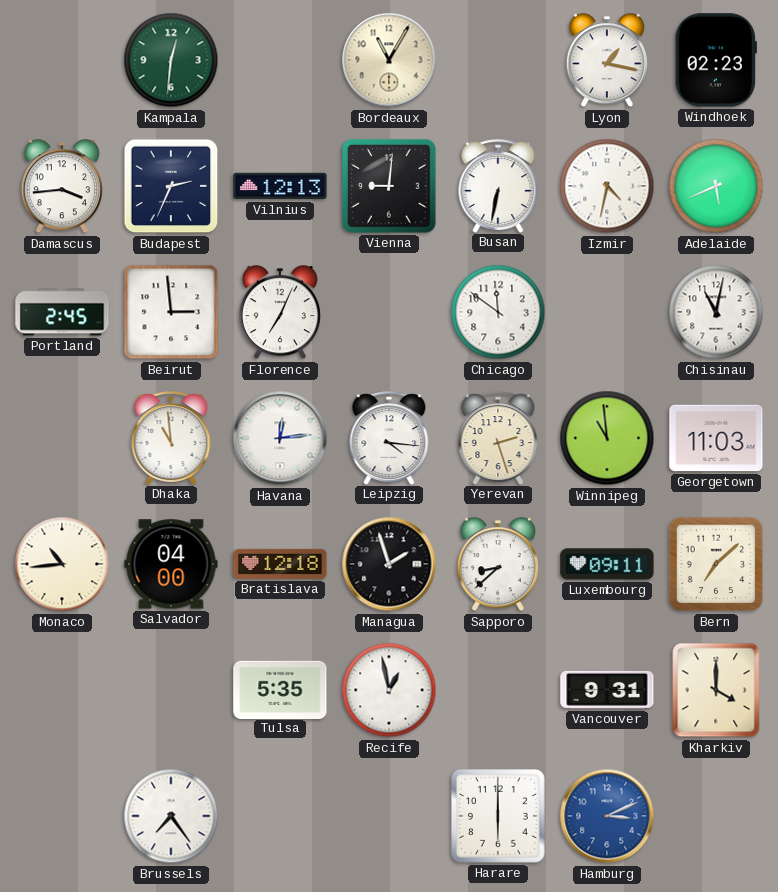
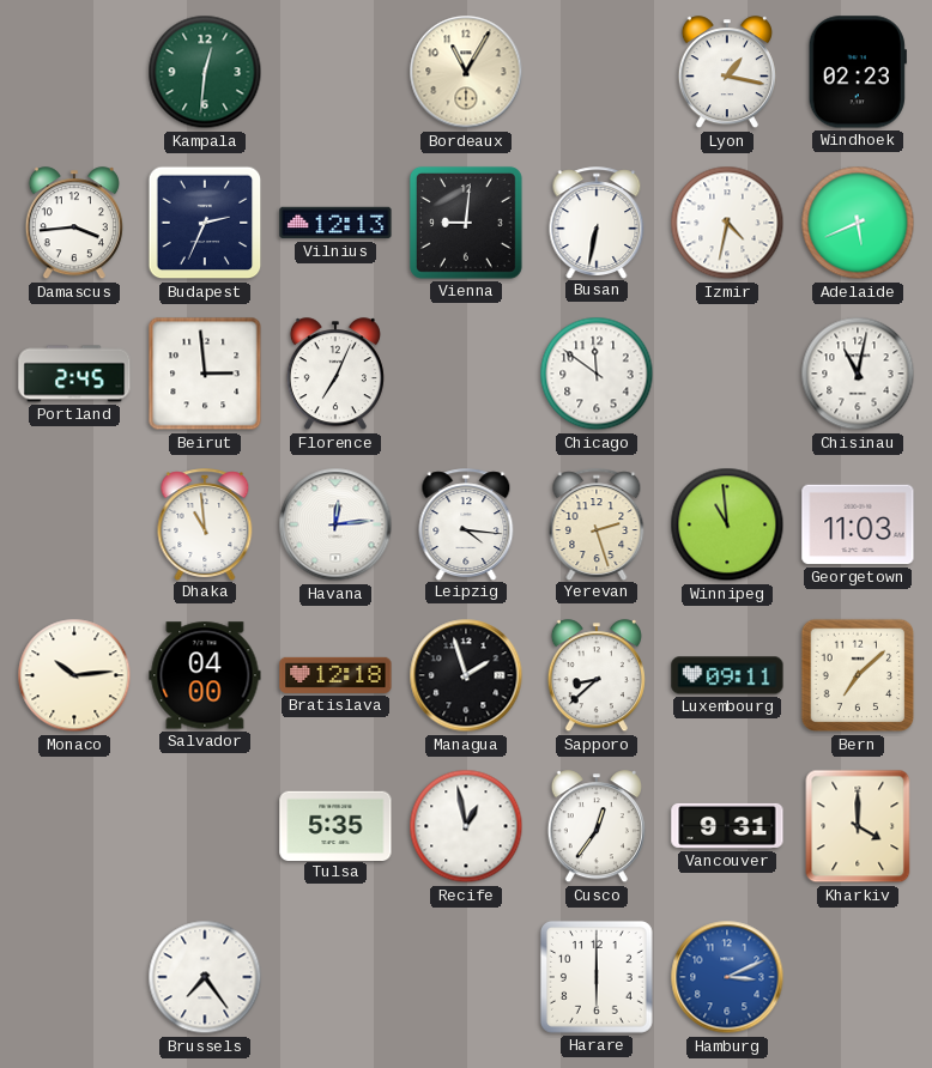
Monaco: 10:44 -> 10:14 (74, 675)
Cusco: none -> 12:36 (597, 827)
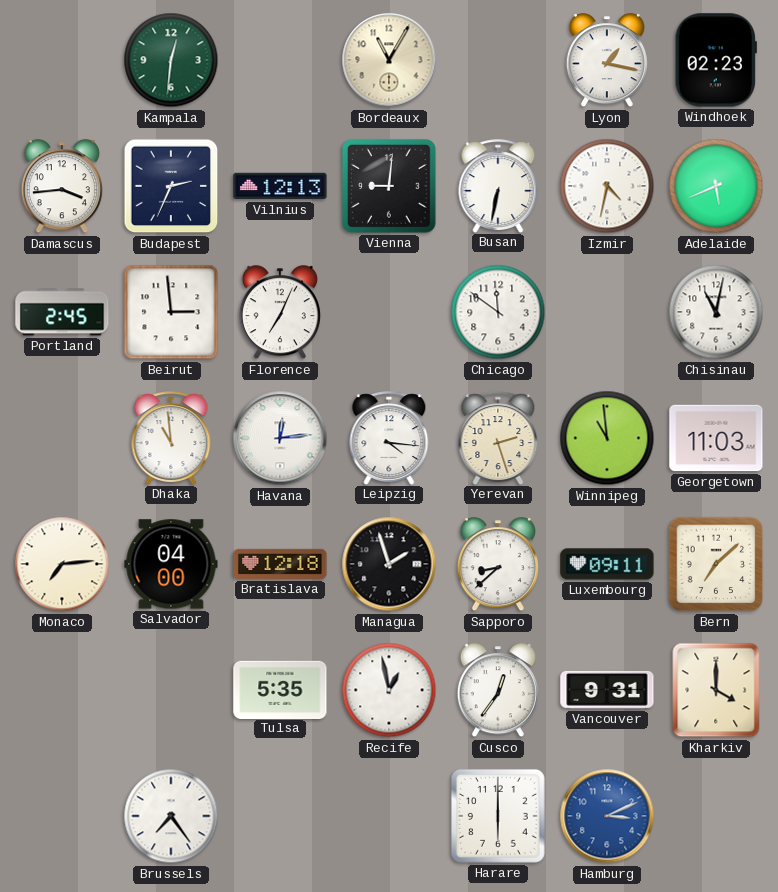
Monaco: 10:14 -> 7:14 (62, 564)
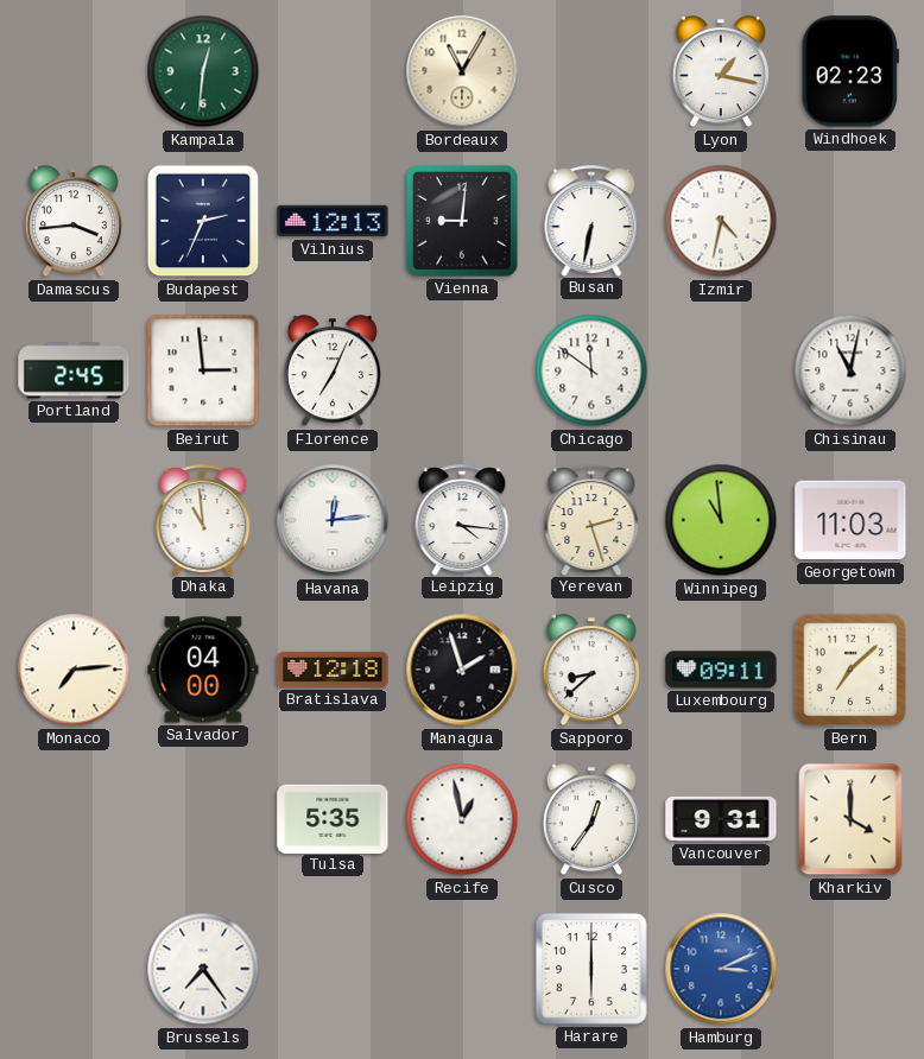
Adelaide: 5:41 -> none (716, 186)
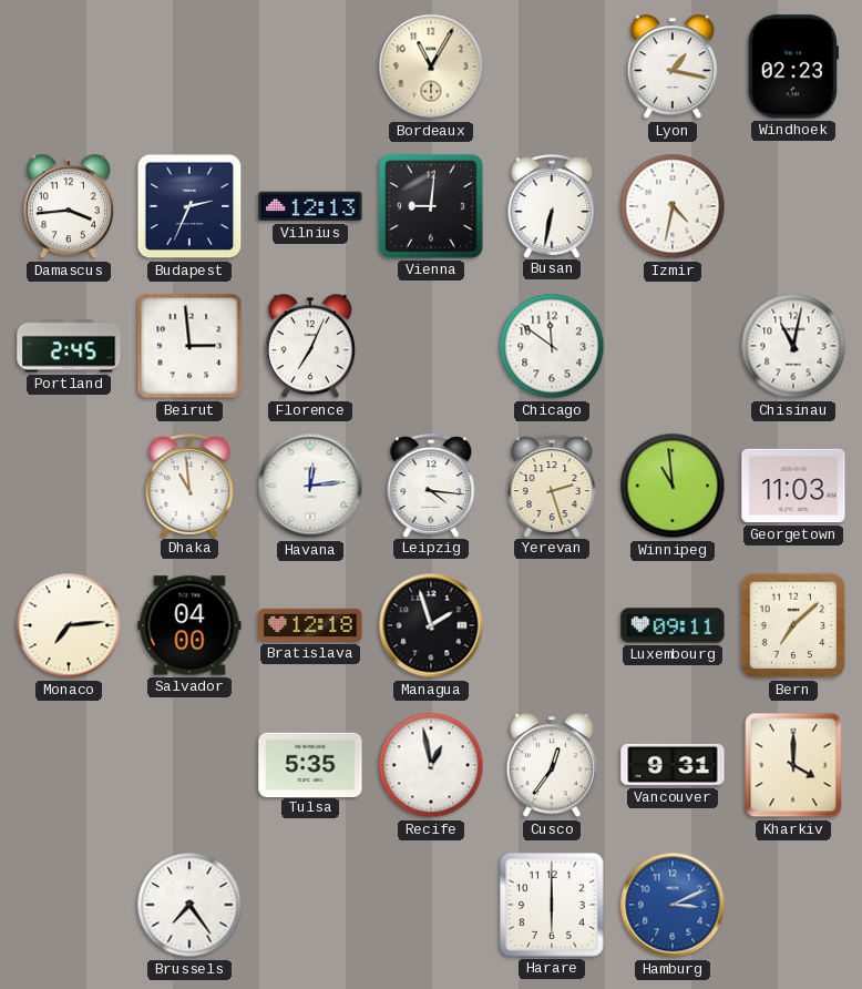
Kampala: 12:31 -> none (203, 71)
Sapporo: 8:38 -> none (591, 671)
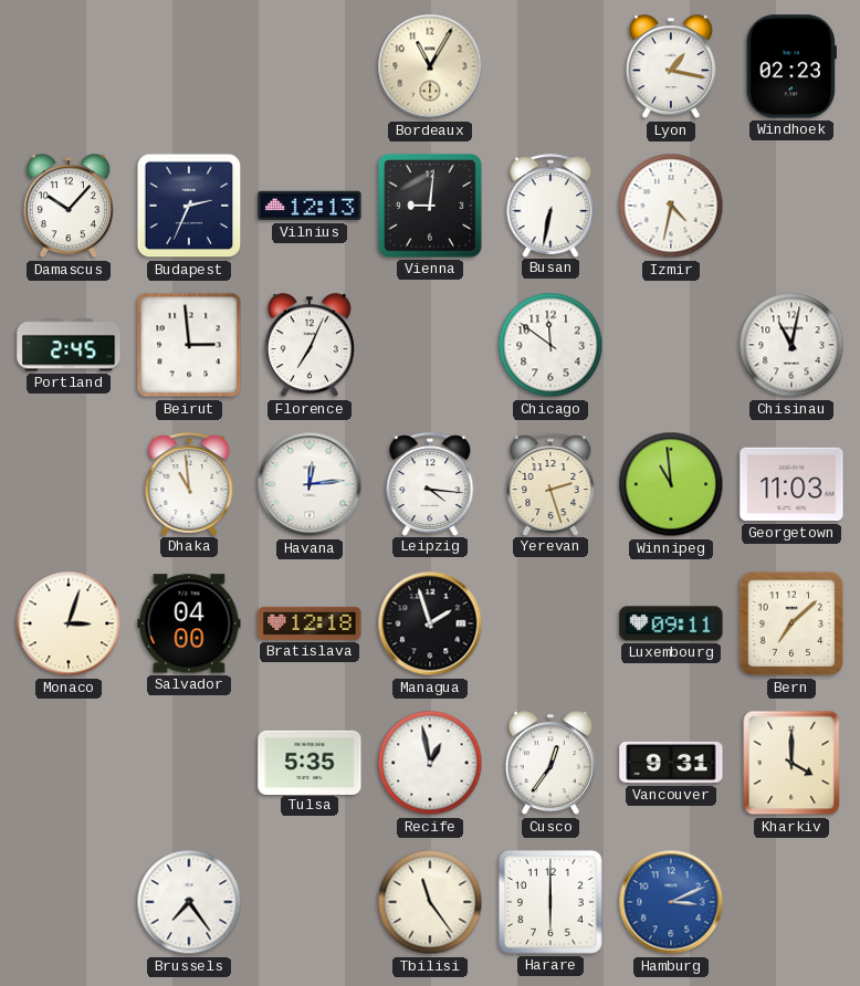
Damascus: 3:44 -> 10:07 (69, 207)
Monaco: 7:14 -> 3:03 (69, 623)
Tbilisi: none -> 11:24 (430, 902)
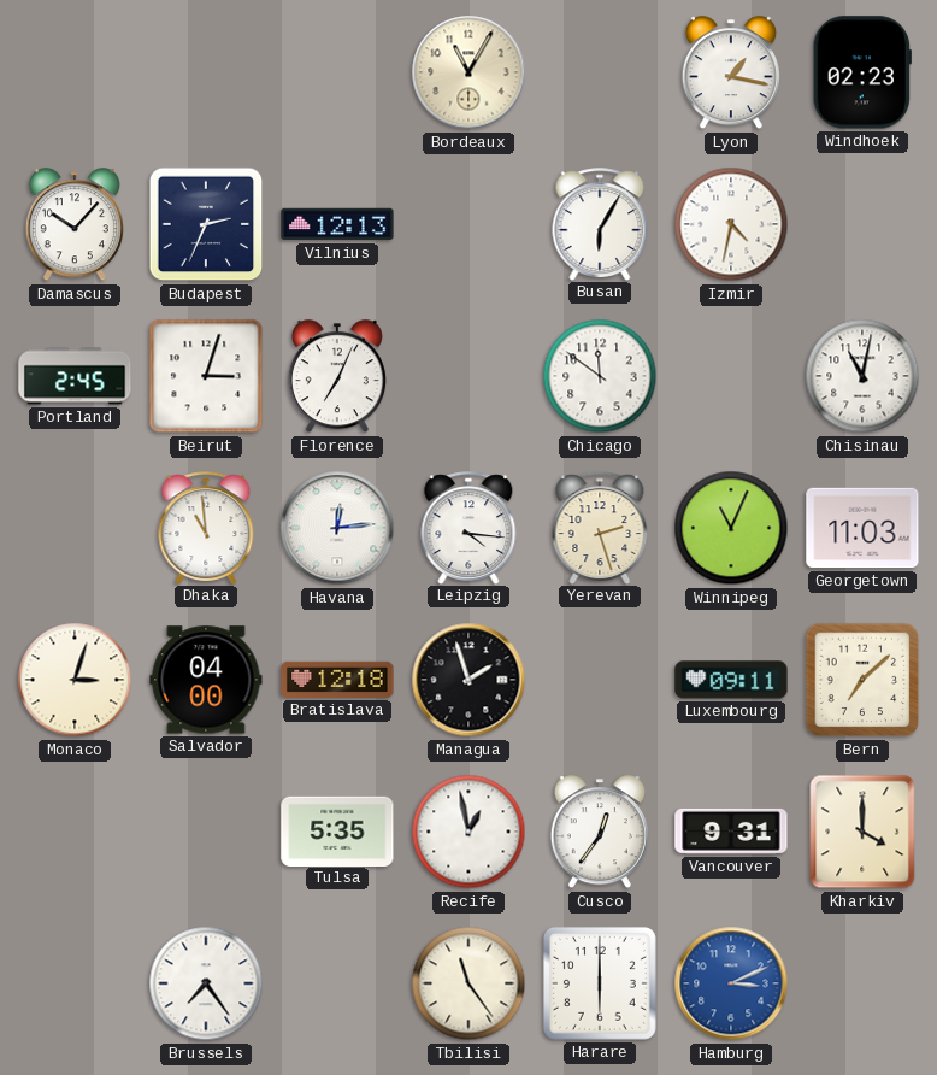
Vienna: 9:01 -> none (430, 206)
Busan: 6:32 -> 6:05 (600, 224)
Beirut: 2:59 -> 3:03 (206, 376)
Winnipeg: 10:59 -> 11:04 (731, 528)
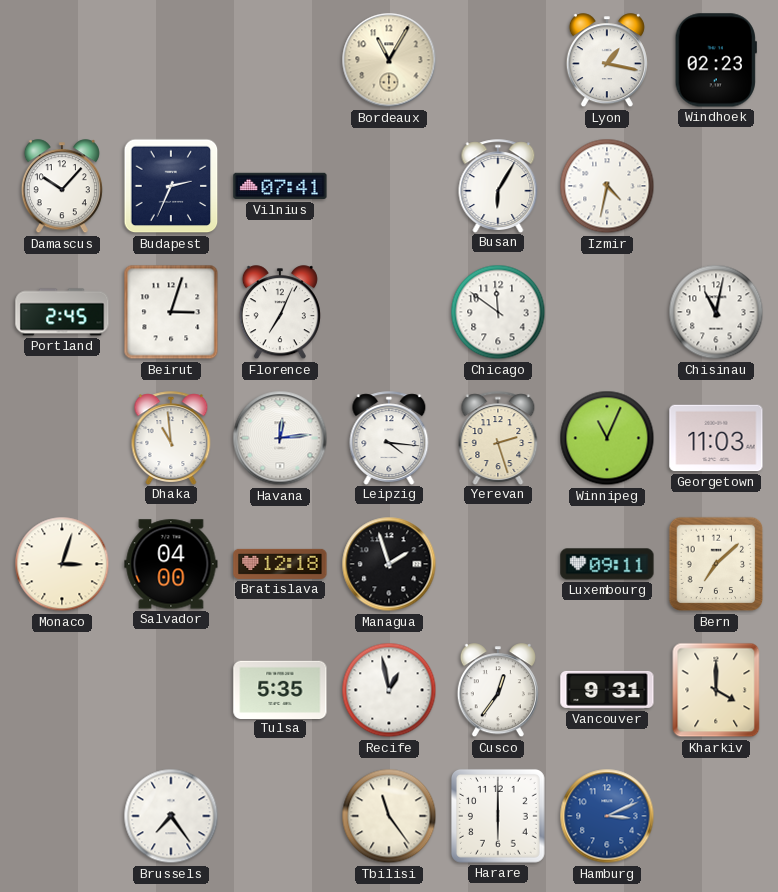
Vilnius: 12:13 -> 07:41 (280, 186)
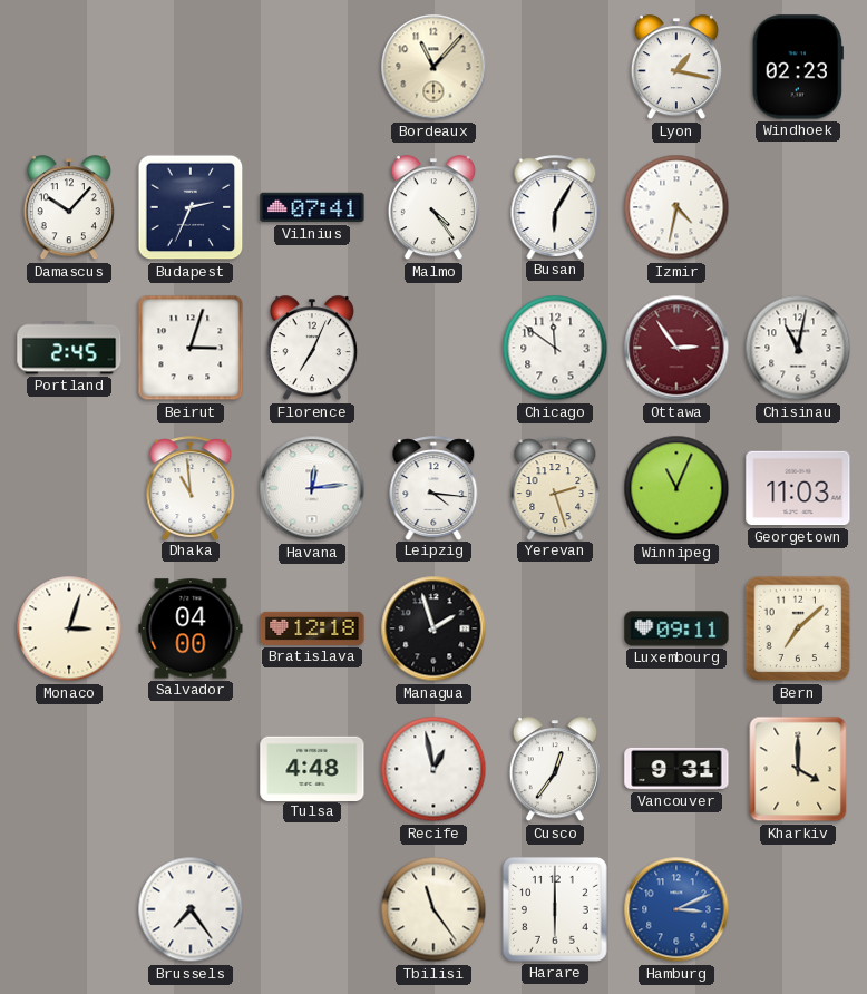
Bordeaux: 11:05 -> 11:07 (433, 67)
Malmo: none -> 4:24 (433, 208)
Ottawa: none -> 2:54 (676, 348)
Tulsa: 5:35 -> 4:48 (312, 768)
